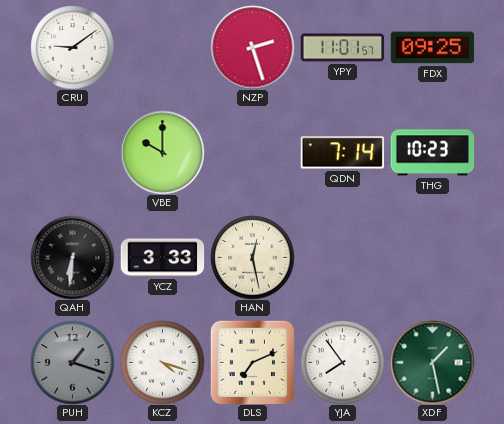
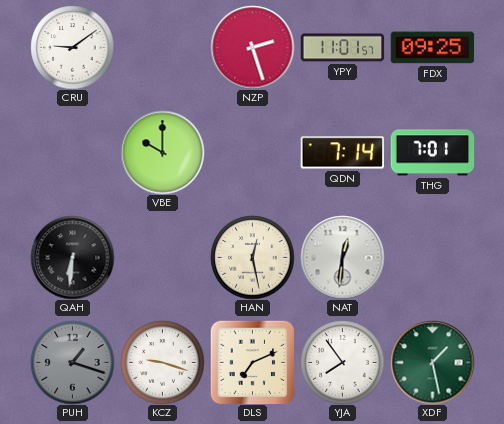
THG: 10:23 -> 7:01 (432, 153)
YCZ: 3:33 -> none (162, 258)
NAT: none -> 12:31 (342, 257)
KCZ: 4:18 -> 9:18 (162, 362)
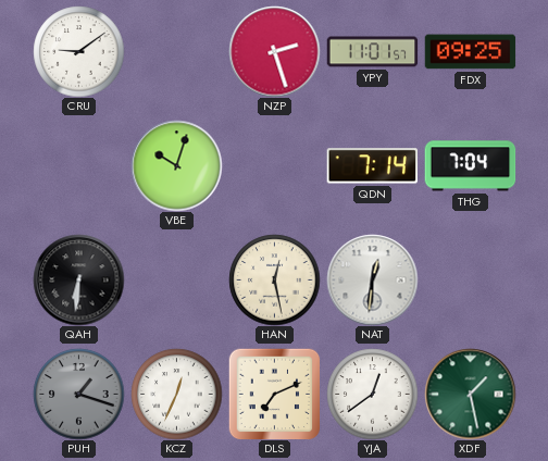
VBE: 10:00 -> 10:03 (176, 165)
THG: 7:01 -> 7:04 (470, 166)
KCZ: 9:18 -> 12:34 (176, 394)
YJA: 7:54 -> 12:39 (372, 394)
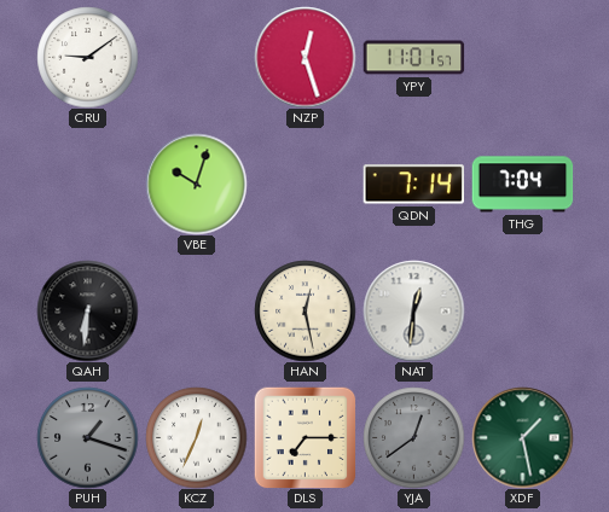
NZP: 2:27 -> 12:27 (304, 57)
FDX: 09:25 -> none (470, 52)
DLS: 7:11 -> 7:15 (304, 437)
YJA dial: white -> grey (413, 437)
